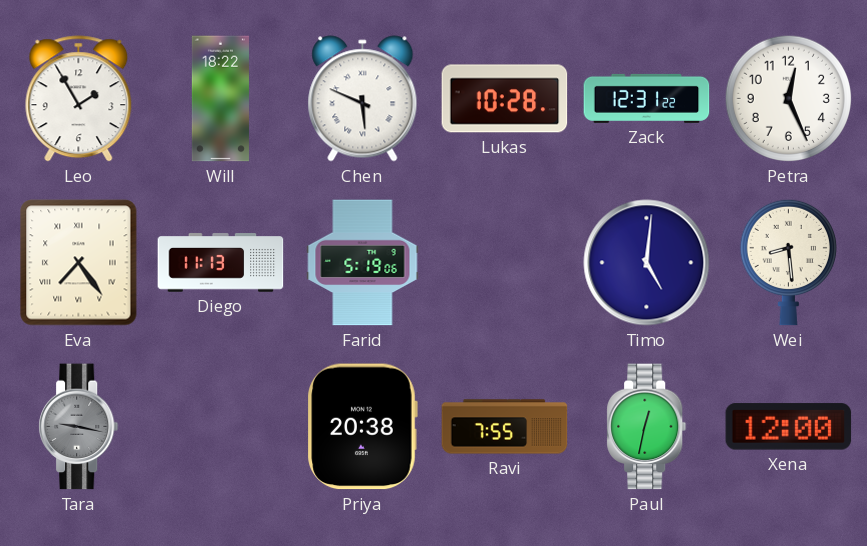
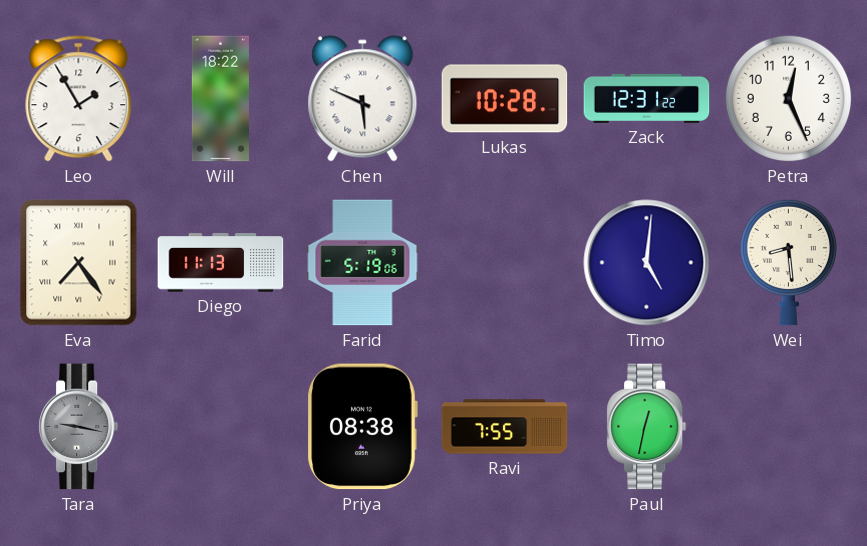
Priya: 20:38 -> 08:38 (362, 427)
Xena: 12:00 -> none (789, 427)
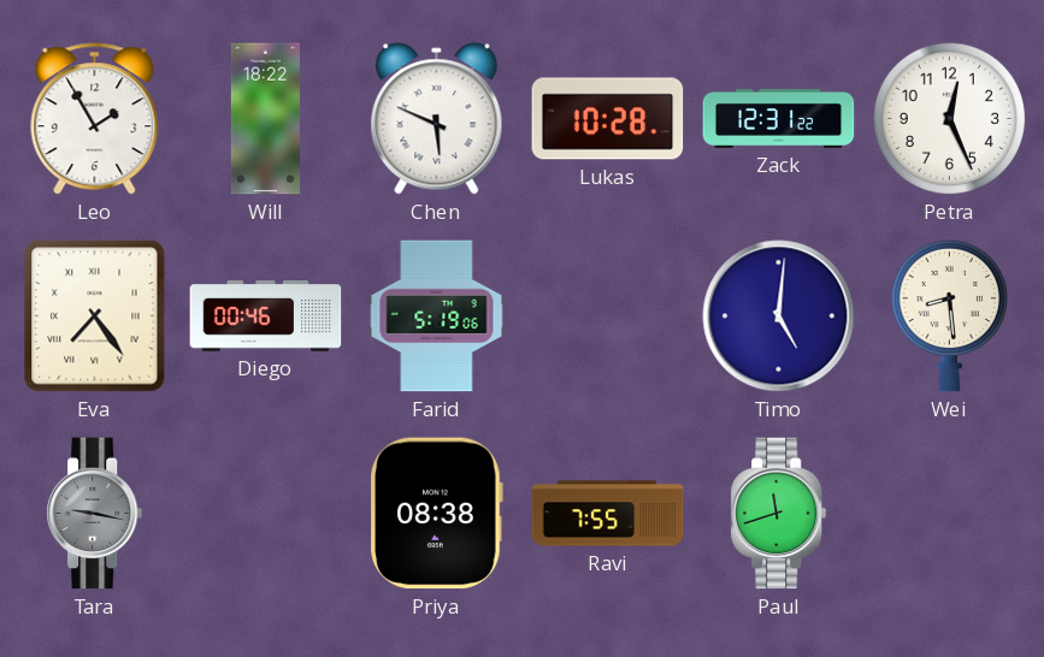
Diego: 11:13 -> 00:46 (266, 316)
Paul: 12:32 -> 11:42 (779, 514)
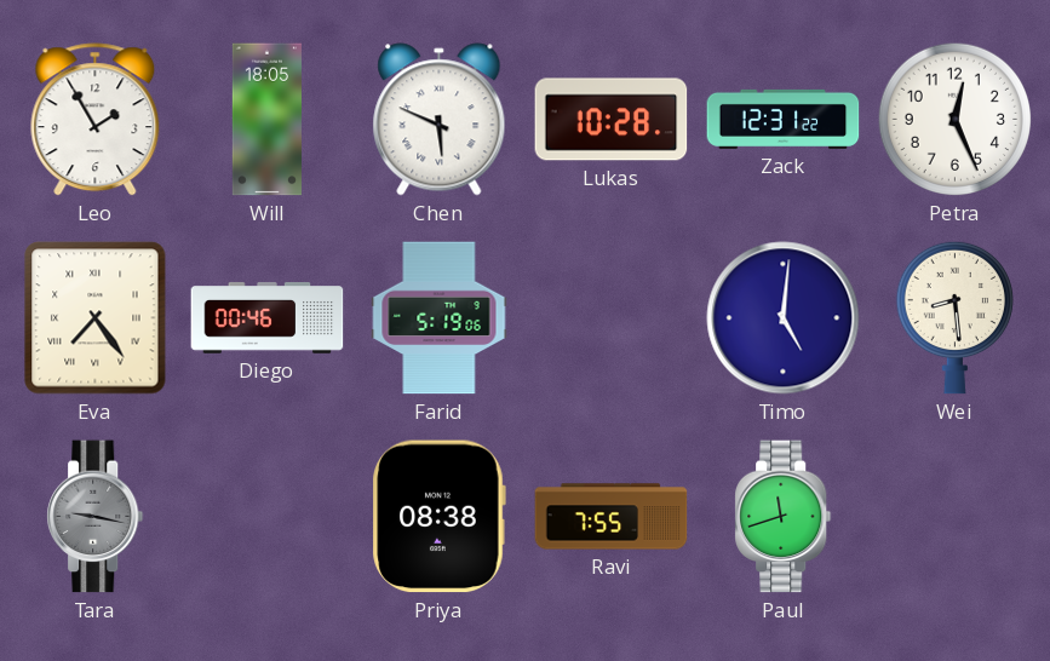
Will: 18:22 -> 18:05 (266, 120)
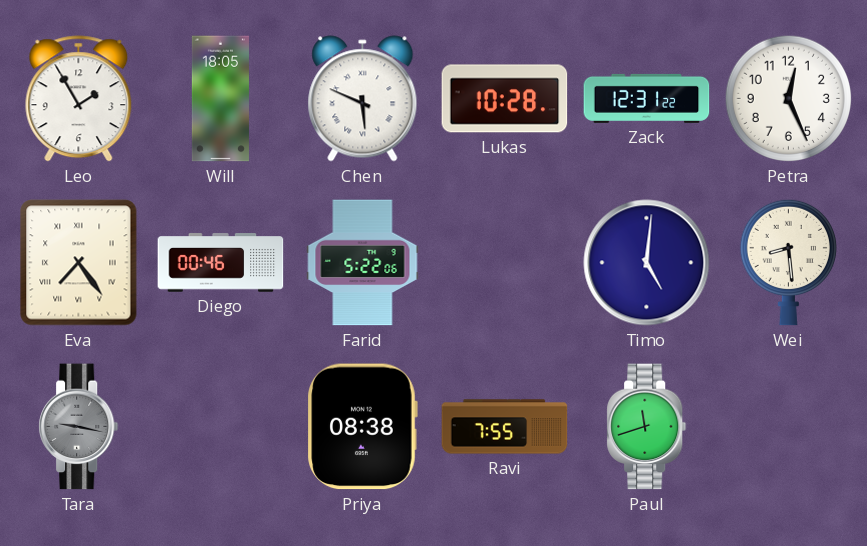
Farid: 5:19 -> 5:22 (363, 263)
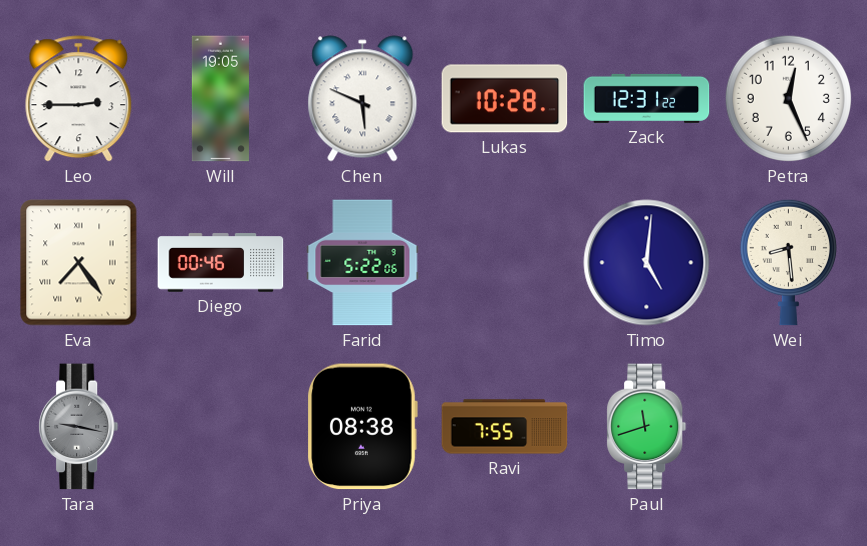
Leo: 1:55 -> 2:45 (79, 99)
Will: 18:05 -> 19:05 (220, 99)
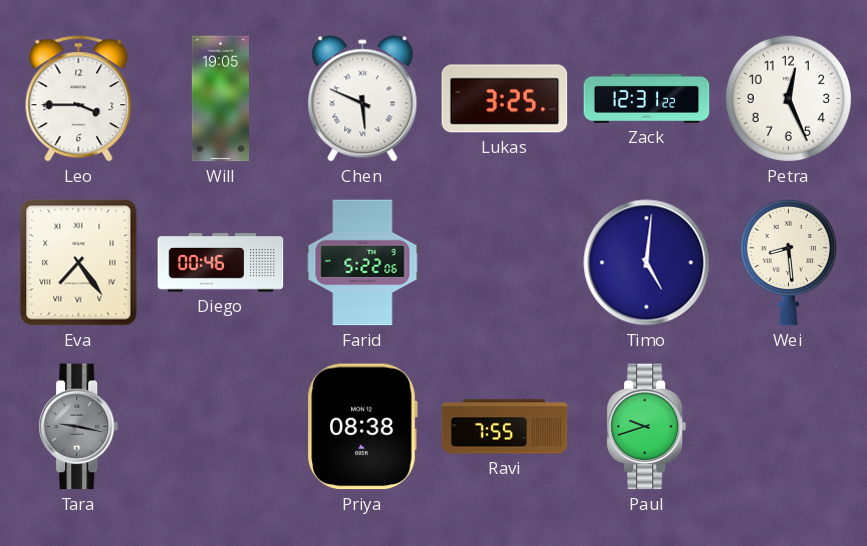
Leo: 2:45 -> 3:45 (79, 99)
Lukas: 10:28 -> 3:25 (505, 99)
Paul: 11:42 -> 9:42 (647, 427)
